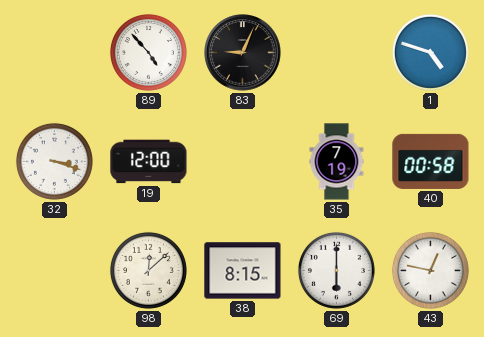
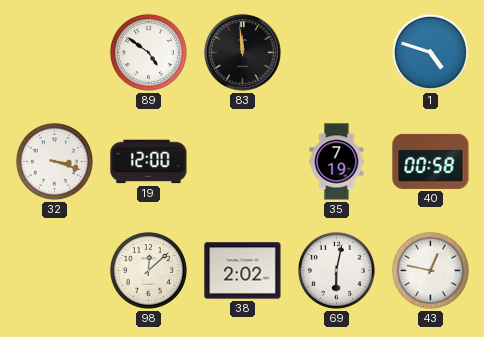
89: 4:53 -> 4:51 (148, 52)
83: 9:04 -> 11:59 (243, 53)
38: 8:15 -> 2:02 (243, 271)
69: 6:00 -> 6:02 (336, 270)
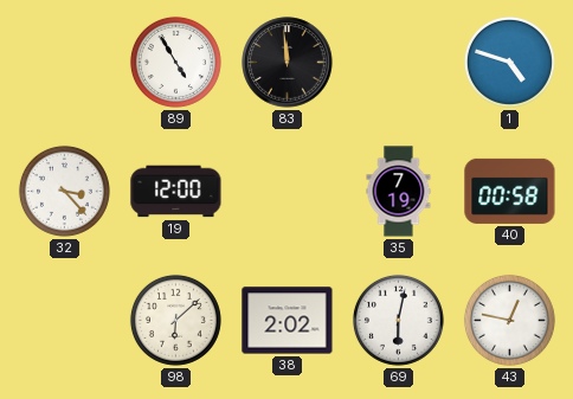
89: 4:51 -> 4:55 (175, 62)
32: 3:18 -> 3:23 (64, 191)
98: 12:08 -> 6:08 (175, 320)
